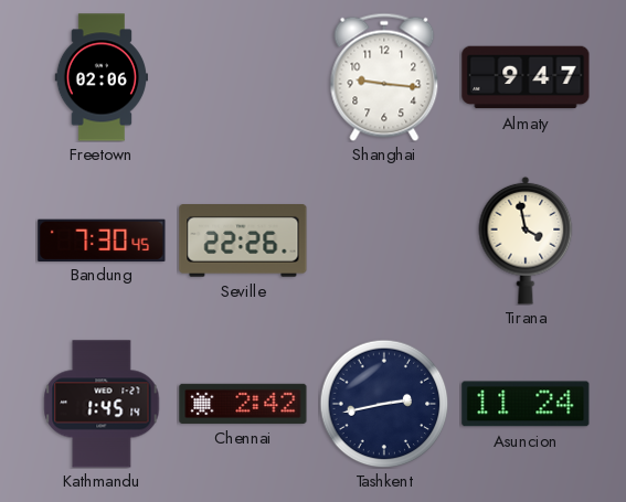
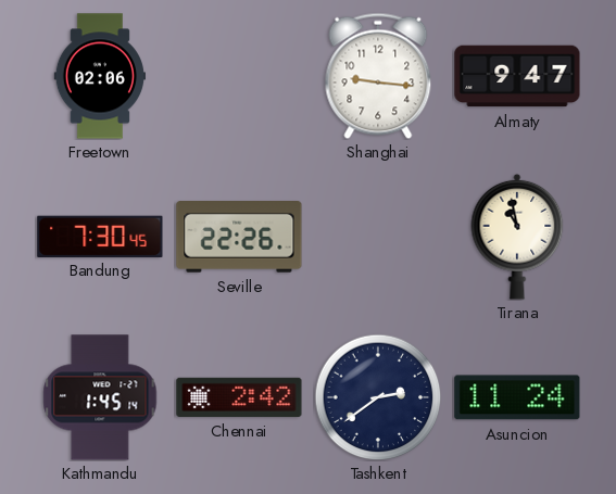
Tirana: 3:58 -> 10:58 (517, 237)
Tashkent: 2:43 -> 2:39 (378, 397)
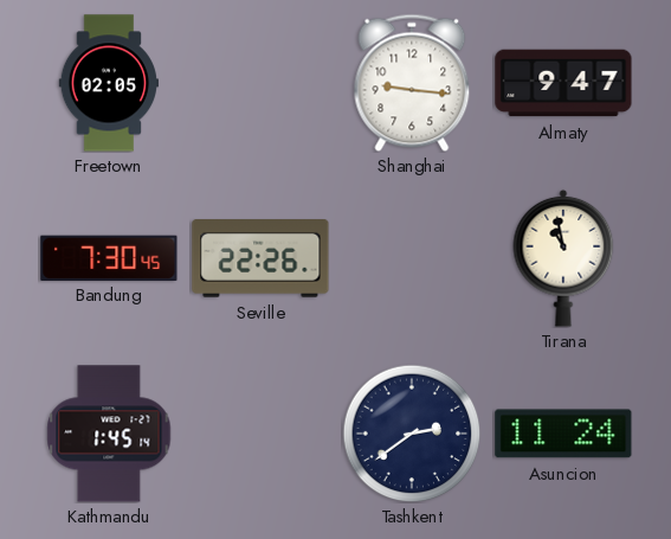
Freetown: 02:06 -> 02:05 (108, 83)
Chennai: 2:42 -> none (239, 397)
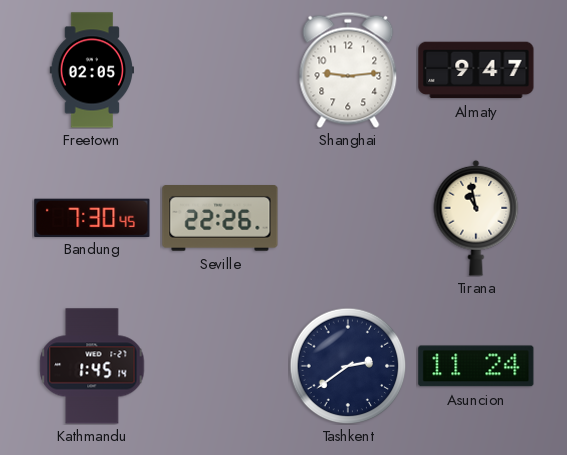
Shanghai: 9:16 -> 9:14 (348, 70)
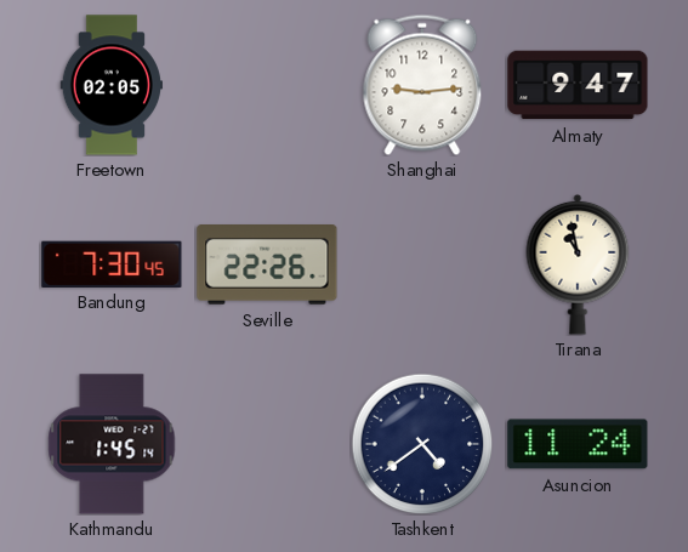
Tashkent: 2:39 -> 4:39 (422, 444)
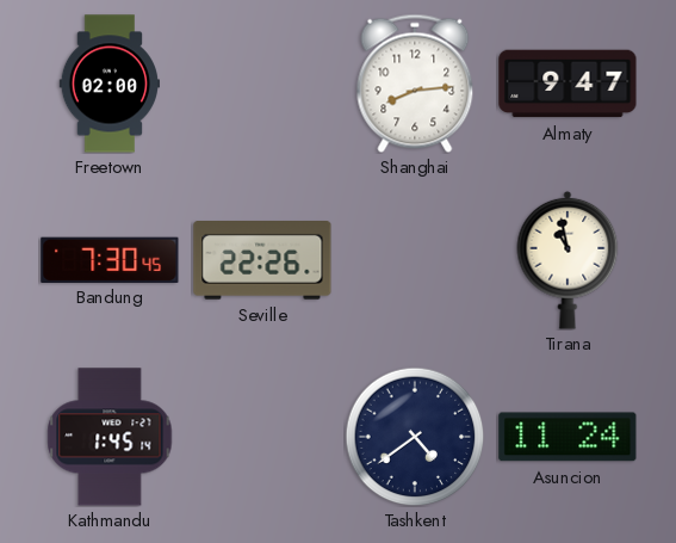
Freetown: 02:05 -> 02:00 (108, 84)
Shanghai: 9:14 -> 8:14 (415, 84)
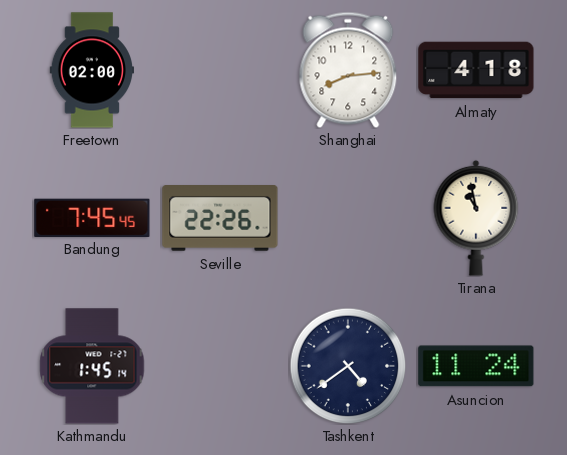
Almaty: 9:47 -> 4:18 (476, 70)
Bandung: 7:30 -> 7:45 (92, 217)
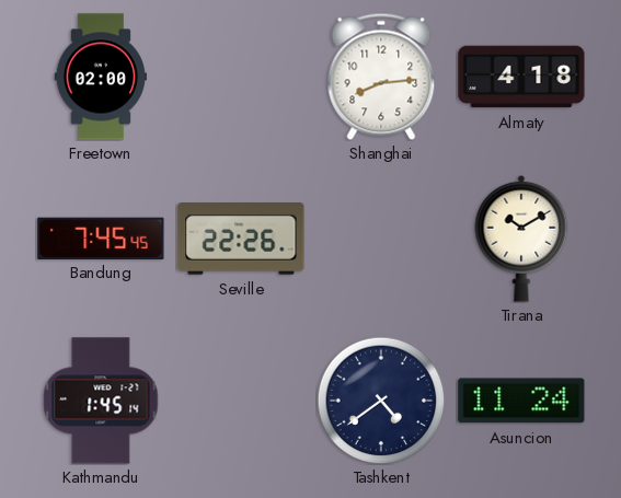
Tirana: 10:58 -> 10:10 (521, 239)
